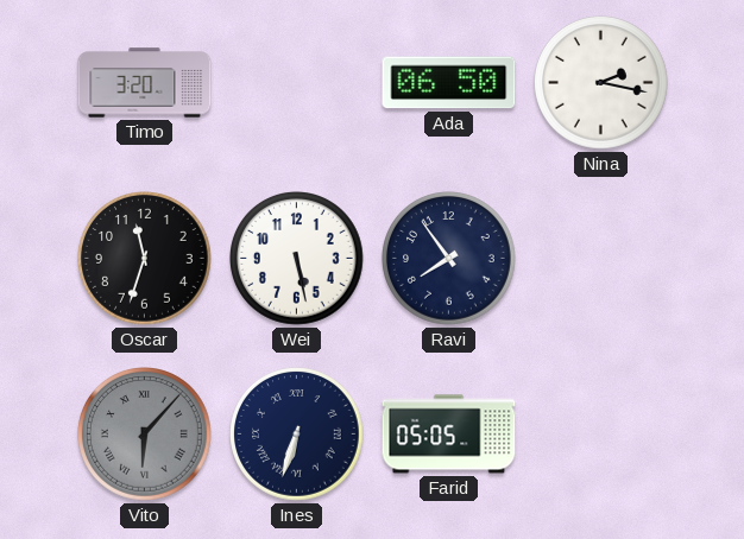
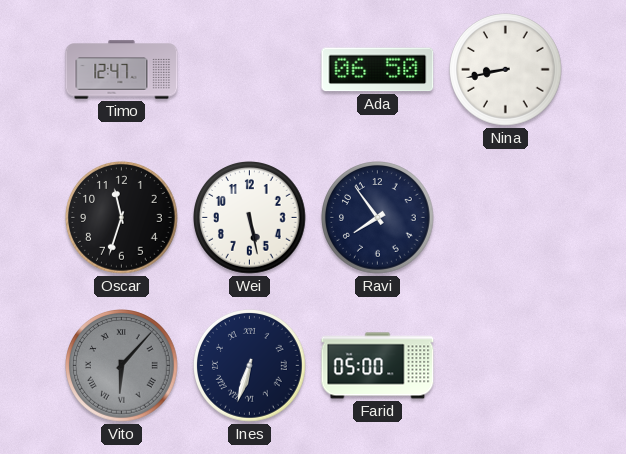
Timo: 3:20 -> 12:47 (122, 70)
Nina: 2:17 -> 8:43 (506, 70)
Farid: 05:05 -> 05:00 (378, 366)
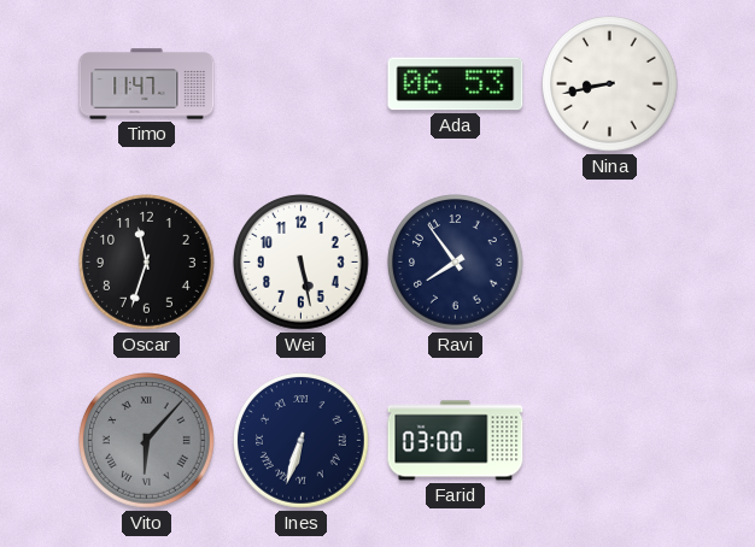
Timo: 12:47 -> 11:47 (147, 84)
Ada: 06:50 -> 06:53 (456, 84)
Farid: 05:00 -> 03:00 (456, 441)
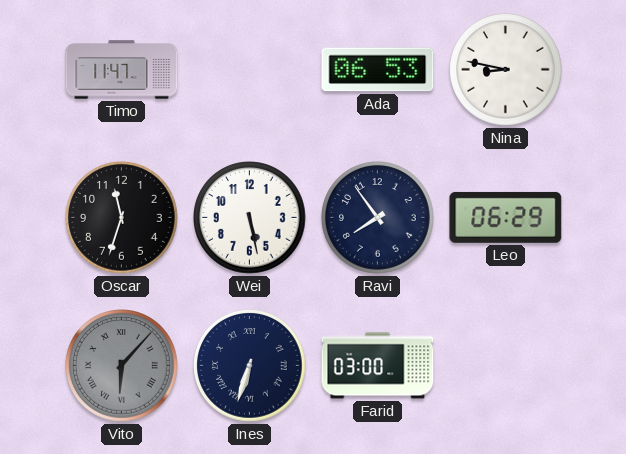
Nina: 8:43 -> 8:47 (506, 70)
Leo: none -> 06:29 (506, 217)
